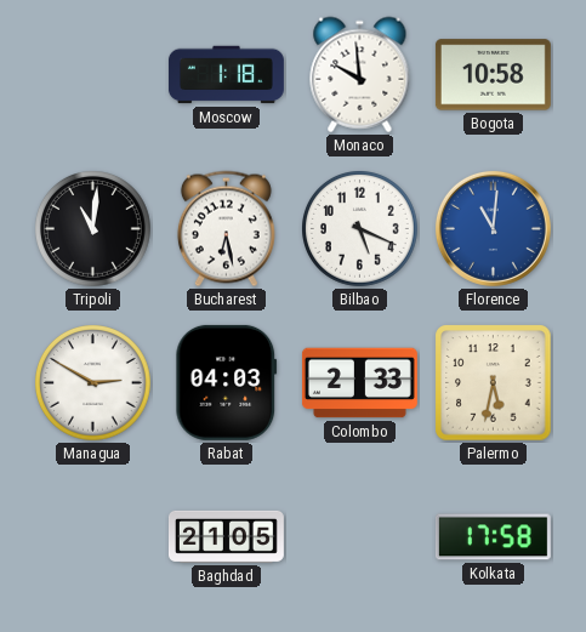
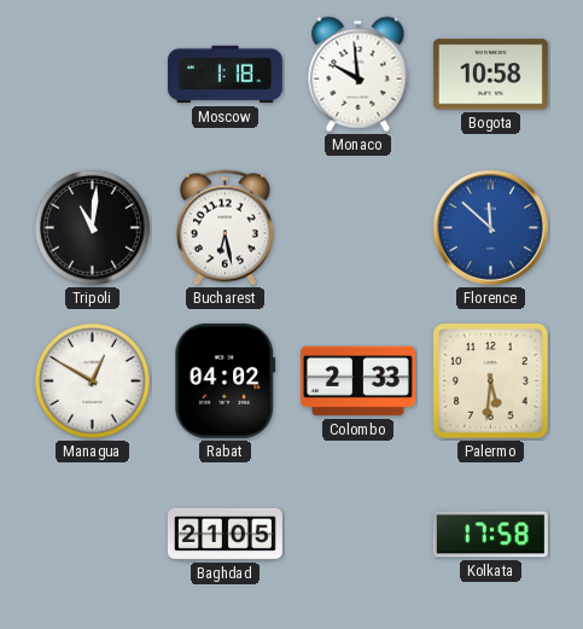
Bilbao: 5:19 -> none (360, 229)
Florence: 11:01 -> 11:52 (490, 227)
Managua: 2:50 -> 12:50 (93, 382)
Rabat: 04:03 -> 04:02 (226, 380)
Palermo: 5:32 -> 5:31 (491, 382)
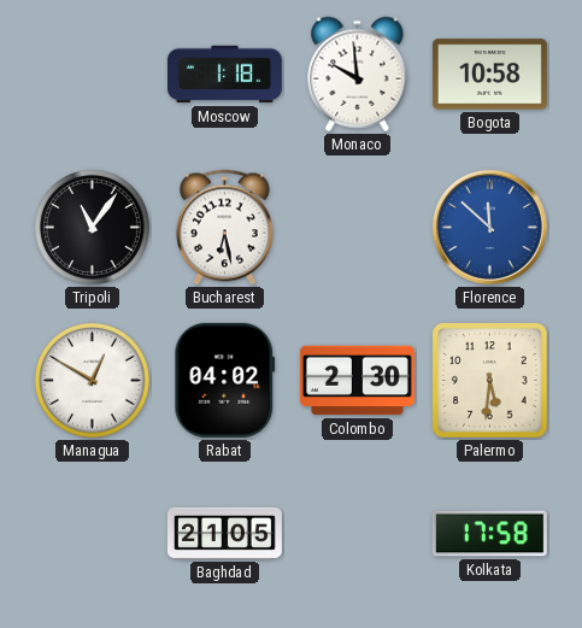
Tripoli: 11:01 -> 11:06 (93, 228)
Colombo: 2:33 -> 2:30 (357, 381)
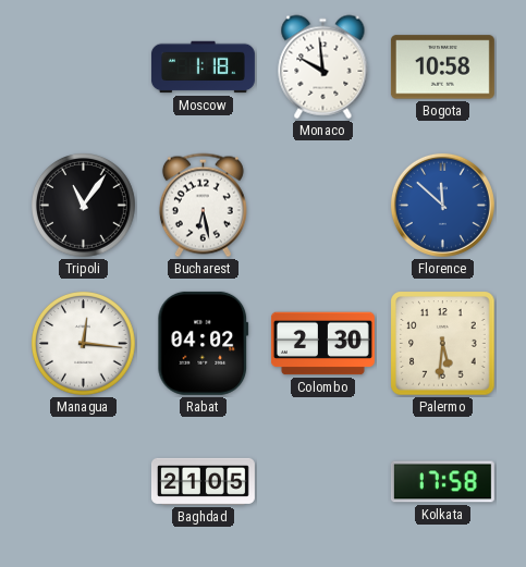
Managua: 12:50 -> 12:16 (84, 344)
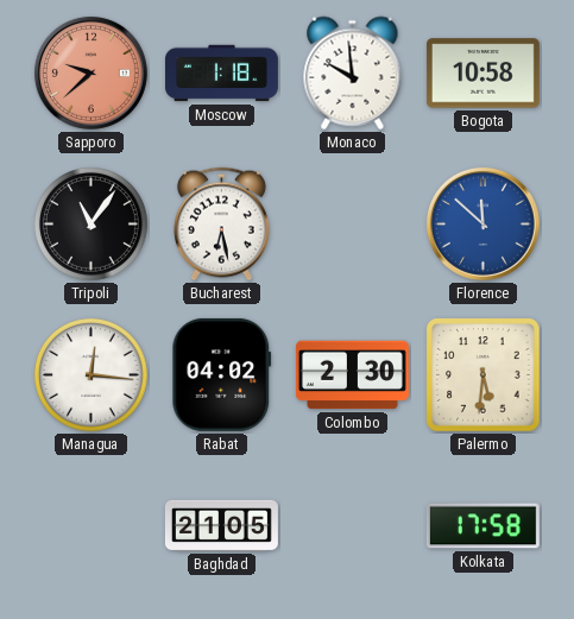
Sapporo: none -> 9:38 (90, 72)
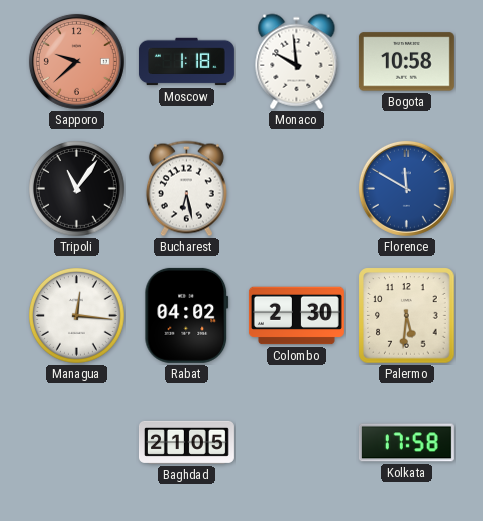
Florence: 11:52 -> 11:50 (406, 188)
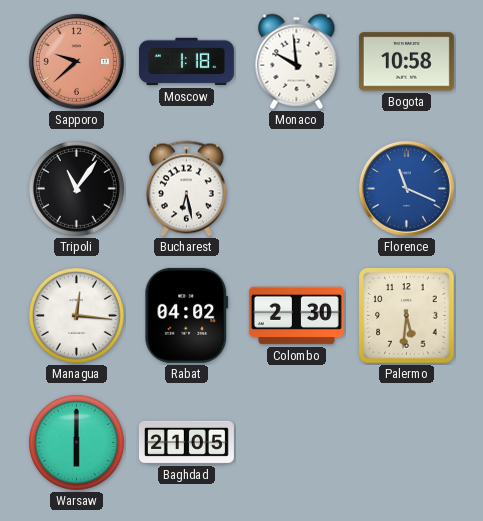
Florence: 11:50 -> 11:19 (406, 188)
Warsaw: none -> 6:00 (77, 443)
Kolkata: 17:58 -> none (406, 443)
